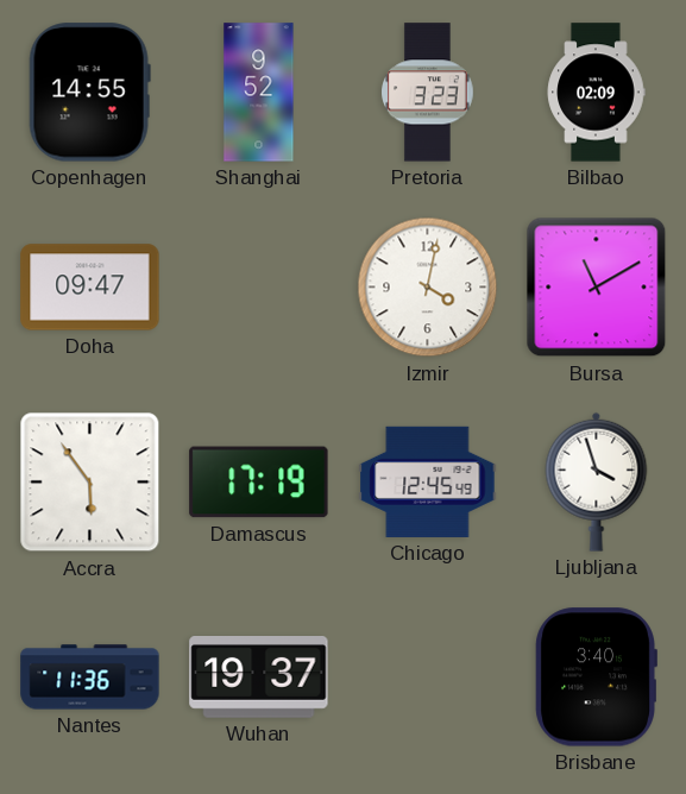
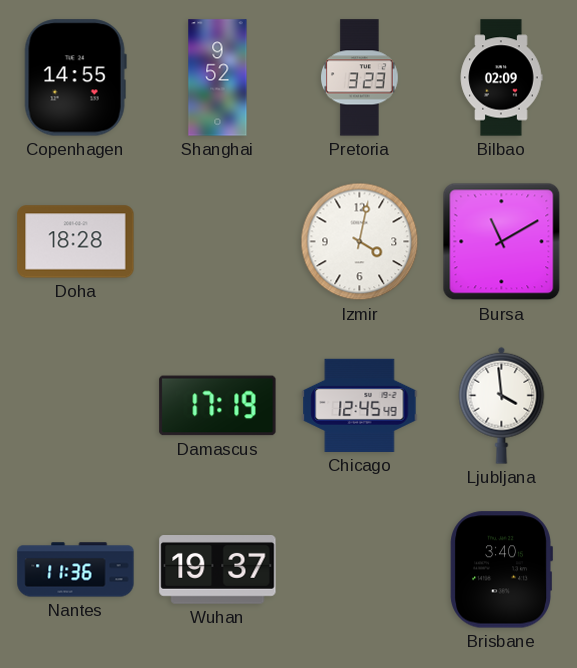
Doha: 09:47 -> 18:28 (76, 242)
Accra: 5:54 -> none (90, 483)
Ljubljana: 3:57 -> 3:59 (502, 405)
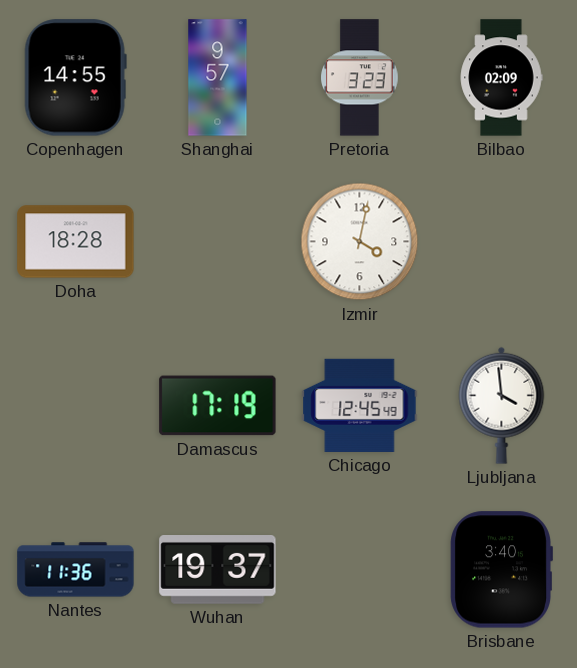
Shanghai: 9:52 -> 9:57 (218, 78)
Bursa: 11:10 -> none (502, 242)
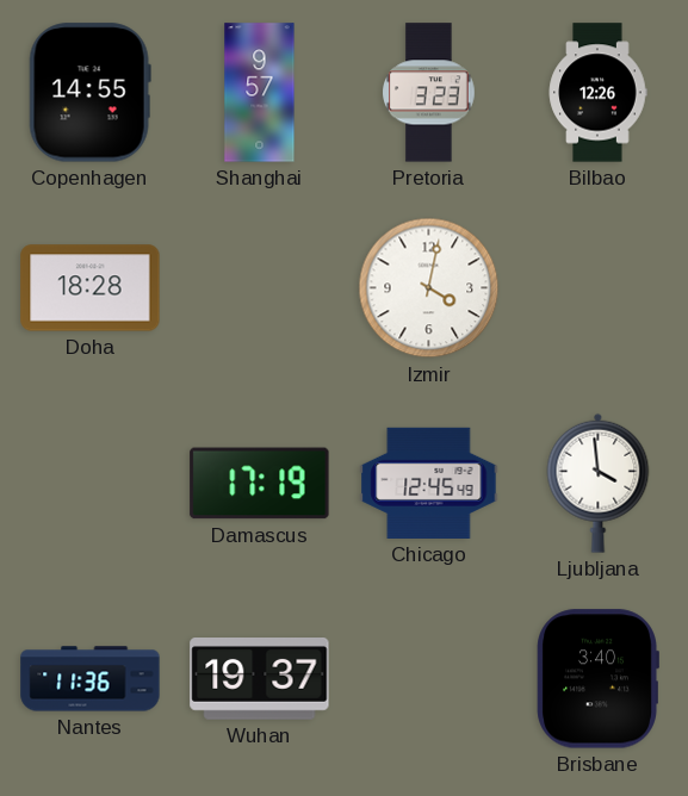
Bilbao: 02:09 -> 12:26 (597, 93)
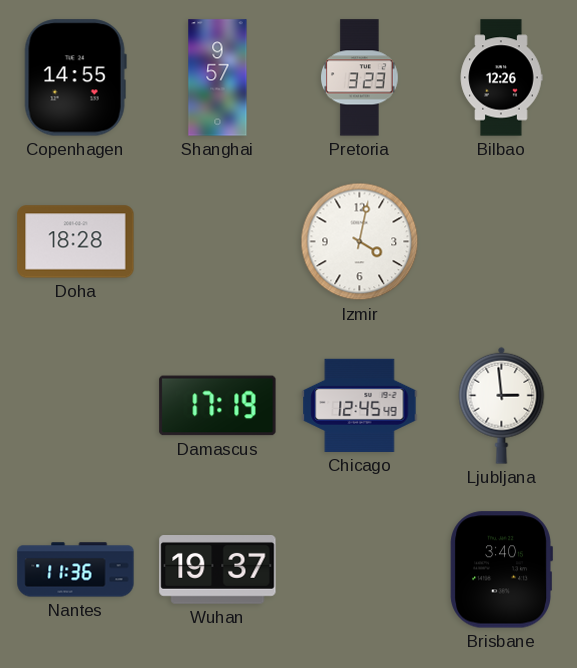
Ljubljana: 3:59 -> 2:59 (502, 405)
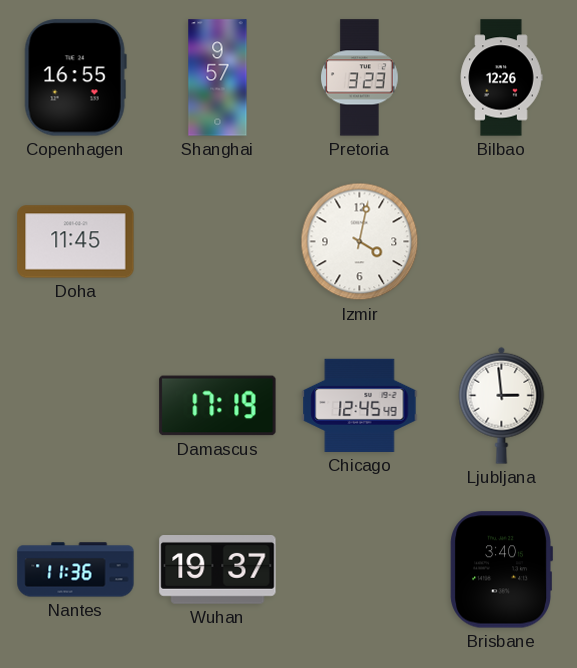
Copenhagen: 14:55 -> 16:55 (75, 78)
Doha: 18:28 -> 11:45 (76, 242)
